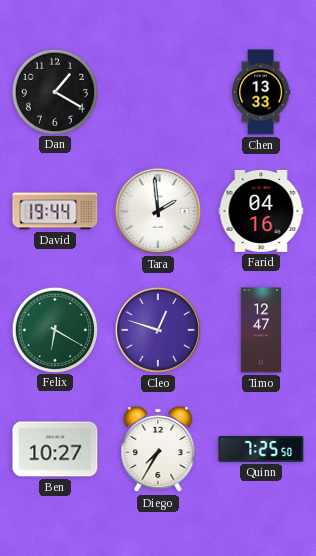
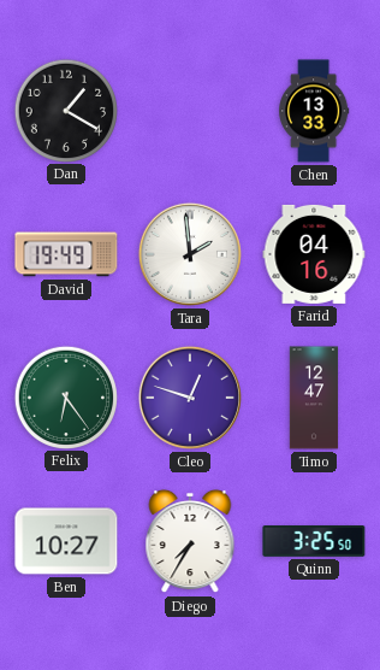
David: 19:44 -> 19:49 (66, 254)
Felix: 6:20 -> 6:24 (65, 396)
Quinn: 7:25 -> 3:25 (314, 542)
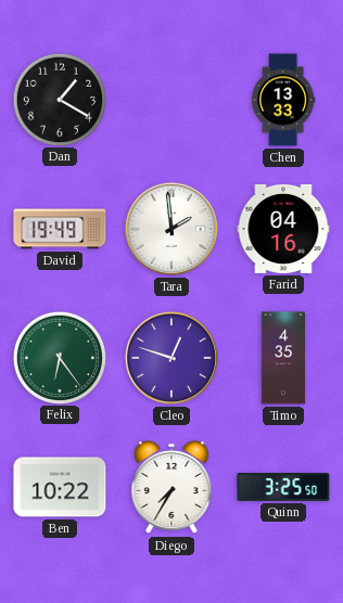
Timo: 12:47 -> 4:35 (283, 358)
Ben: 10:27 -> 10:22 (60, 487)
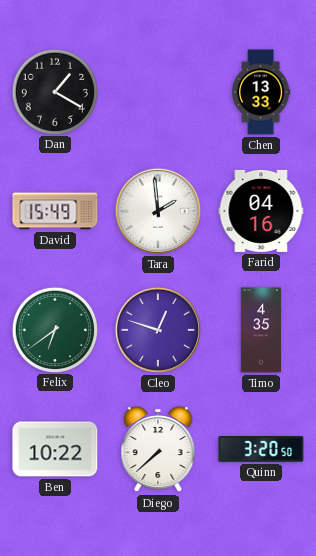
David: 19:49 -> 15:49 (55, 211)
Felix: 6:24 -> 6:39 (54, 329)
Diego: 7:35 -> 7:38 (158, 449)
Quinn: 3:25 -> 3:20 (261, 450)
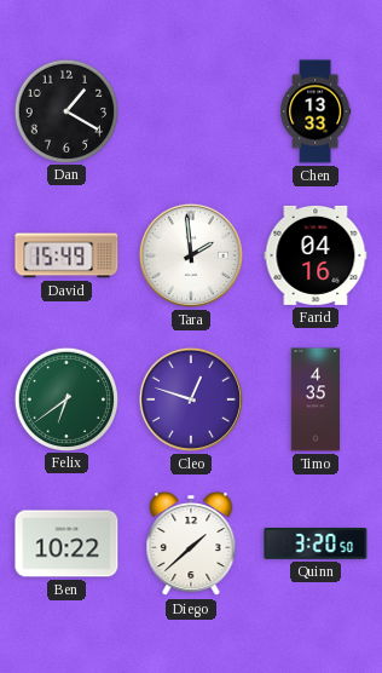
Diego: 7:38 -> 1:38 (191, 543)
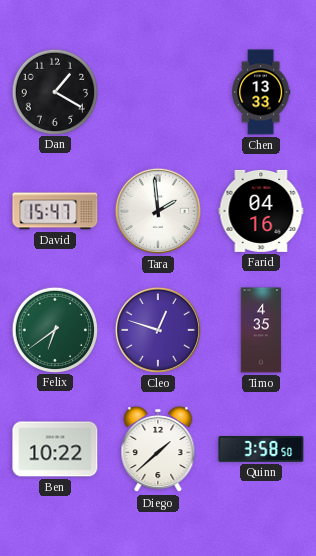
David: 15:49 -> 15:47 (55, 211)
Quinn: 3:20 -> 3:58 (261, 450)
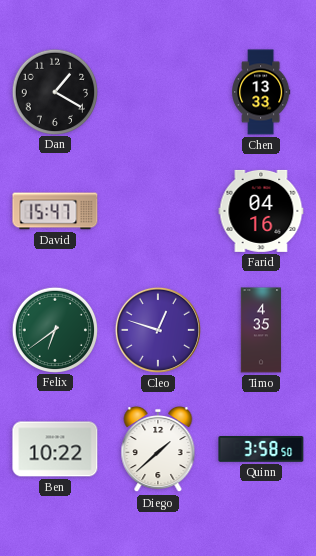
Tara: 1:59 -> none (158, 211)
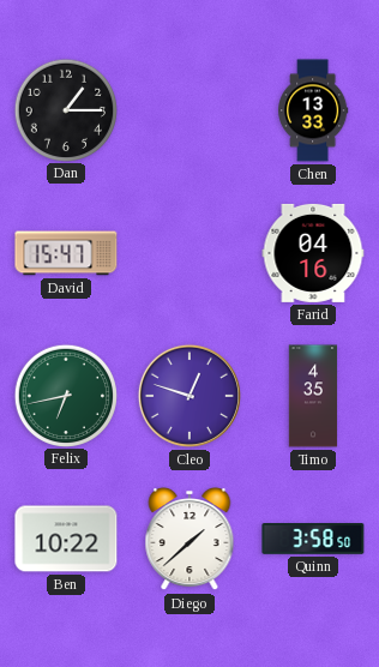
Dan: 1:20 -> 1:15 (65, 109)
Felix: 6:39 -> 6:43 (65, 395)
